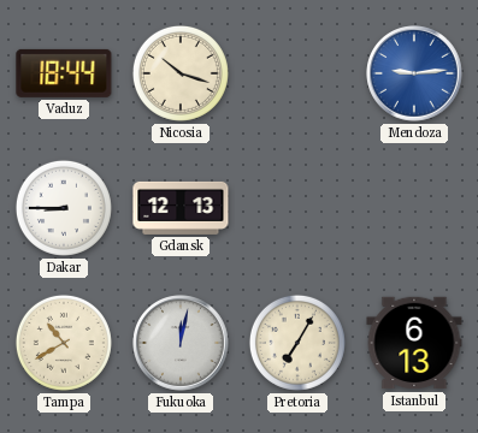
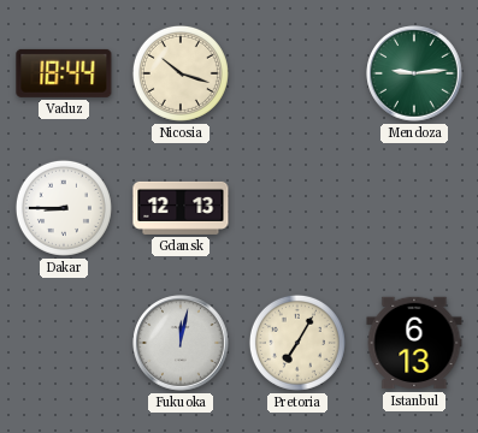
Mendoza dial: blue -> green (414, 73)
Tampa: 10:40 -> none (64, 343)
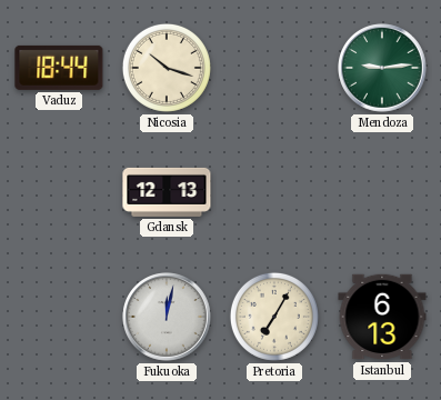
Dakar: 8:45 -> none (64, 208)
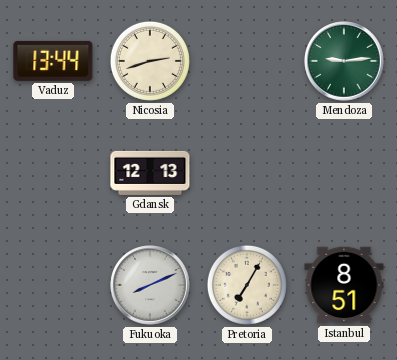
Vaduz: 18:44 -> 13:44 (53, 61)
Nicosia: 10:18 -> 2:42 (150, 61)
Fukuoka: 12:02 -> 8:11 (150, 285)
Istanbul: 6:13 -> 8:51 (344, 285)
